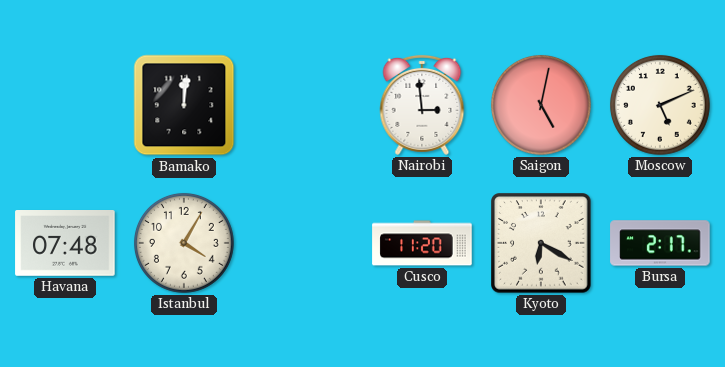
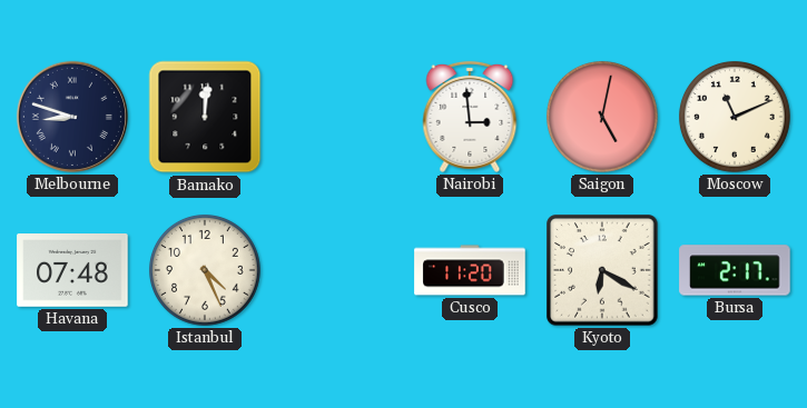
Melbourne: none -> 8:48 (72, 117)
Moscow: 5:11 -> 11:11 (735, 117)
Istanbul: 4:05 -> 4:26 (205, 270)
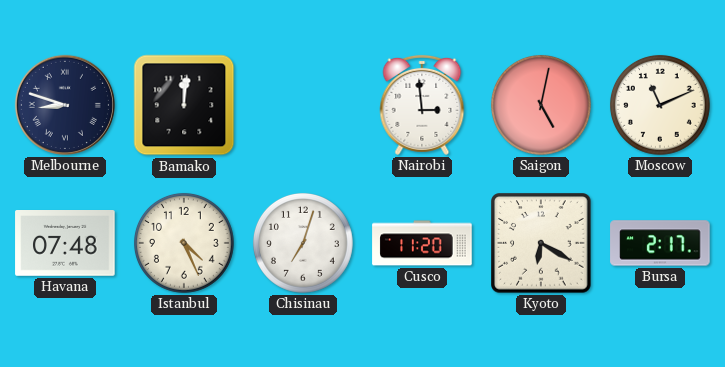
Chisinau: none -> 7:03 (303, 243)
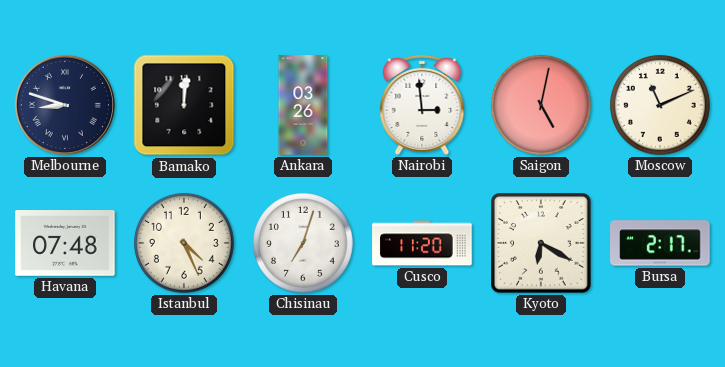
Ankara: none -> 03:26 (303, 105)
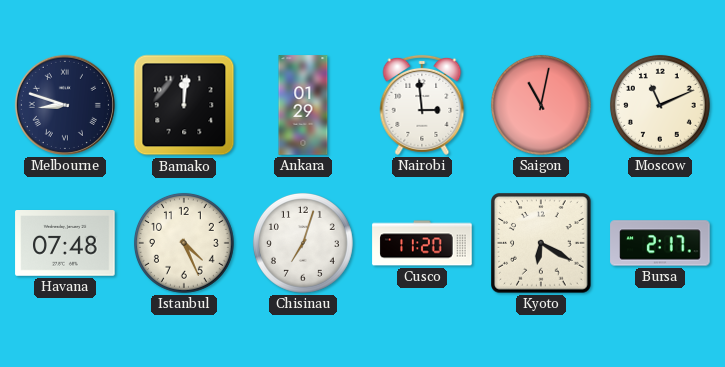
Ankara: 03:26 -> 01:29 (303, 105)
Saigon: 5:02 -> 11:02 (541, 105)
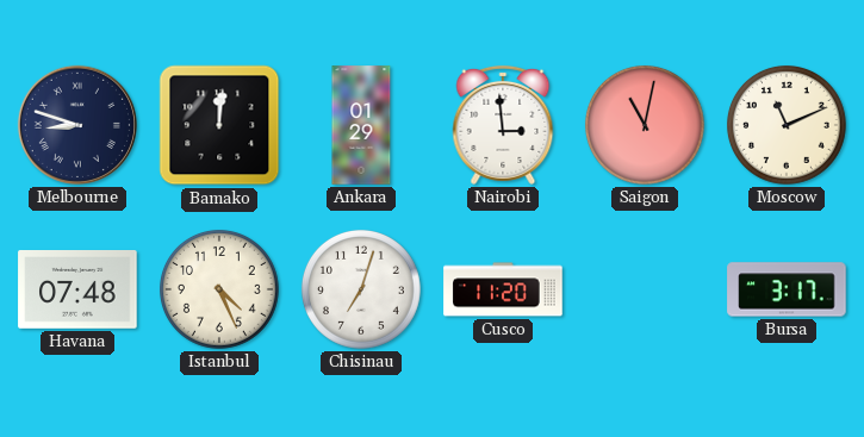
Kyoto: 6:20 -> none (541, 243)
Bursa: 2:17 -> 3:17 (787, 289)
